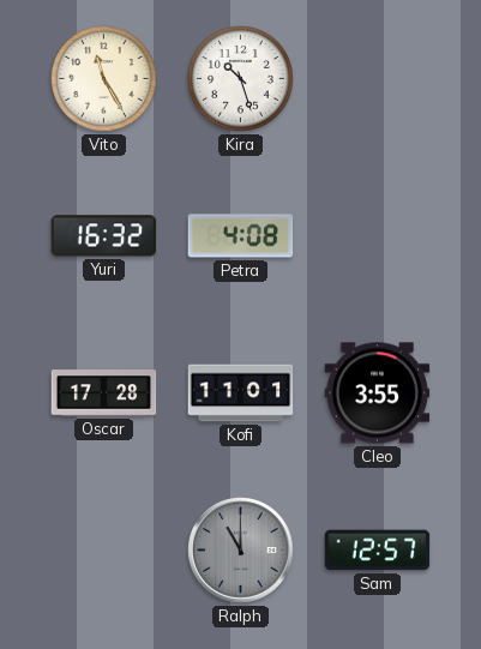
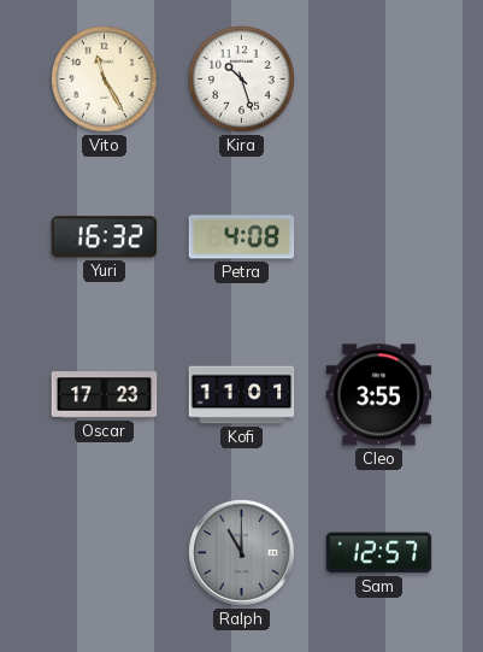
Oscar: 17:28 -> 17:23 (105, 395)
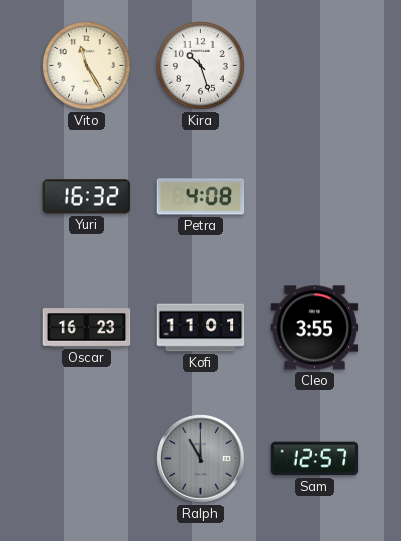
Oscar: 17:23 -> 16:23 (87, 328)
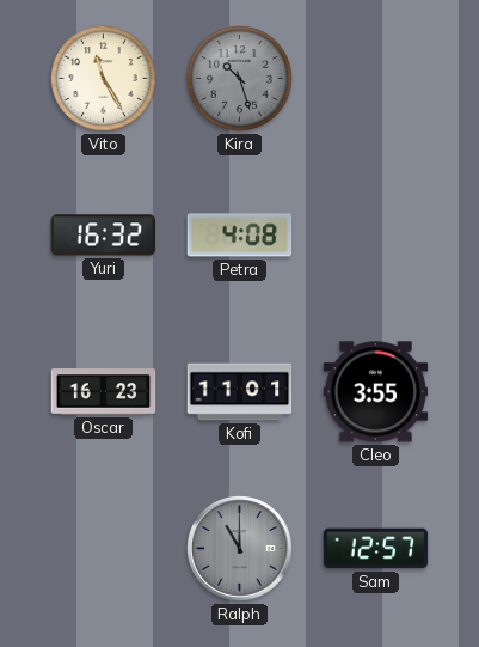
Kira dial: white -> grey (240, 79)
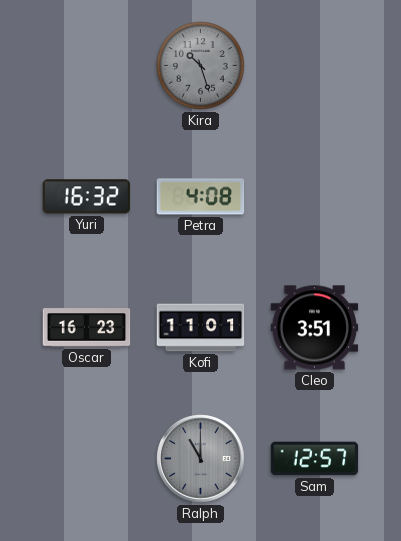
Vito: 11:25 -> none (104, 79)
Cleo: 3:55 -> 3:51 (315, 328)
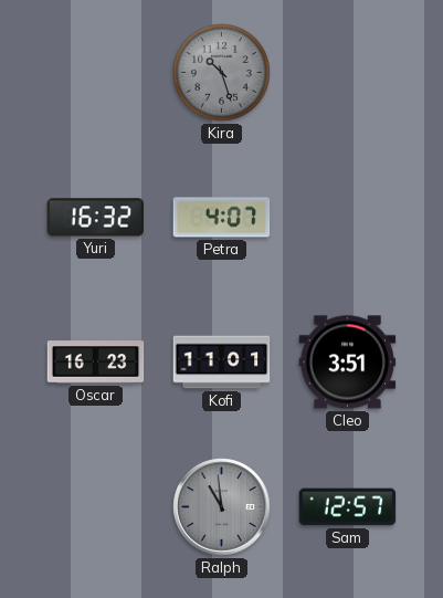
Petra: 4:08 -> 4:07 (222, 218)
Ralph: 11:00 -> 10:59 (222, 507)
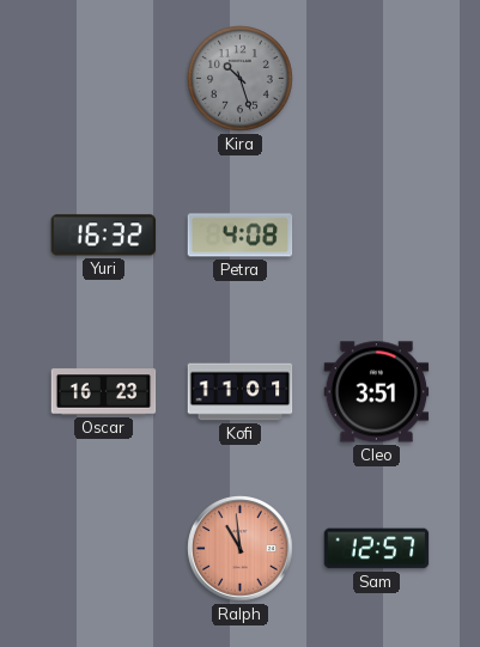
Petra: 4:07 -> 4:08 (241, 236)
Ralph dial: grey -> salmon (241, 549)
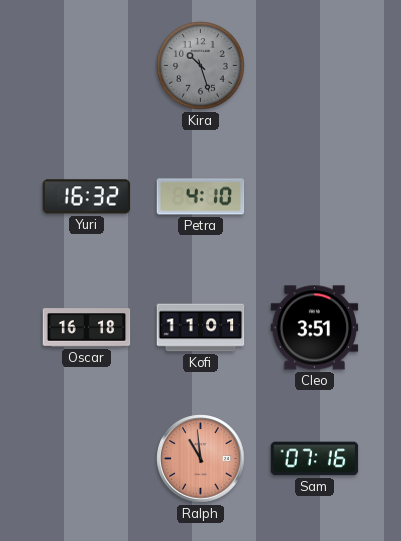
Petra: 4:08 -> 4:10 (201, 197)
Oscar: 16:23 -> 16:18 (87, 328)
Sam: 12:57 -> 07:16 (315, 459)
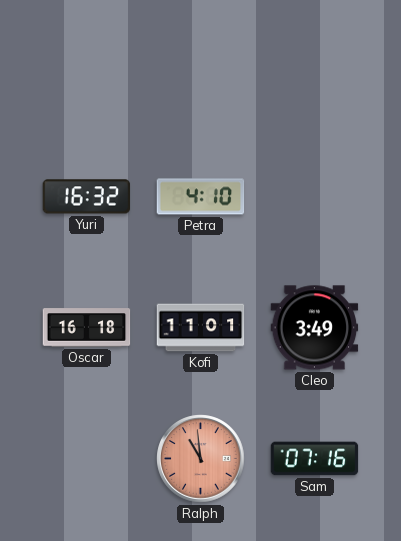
Kira: 10:27 -> none (201, 66)
Cleo: 3:51 -> 3:49 (315, 328)
